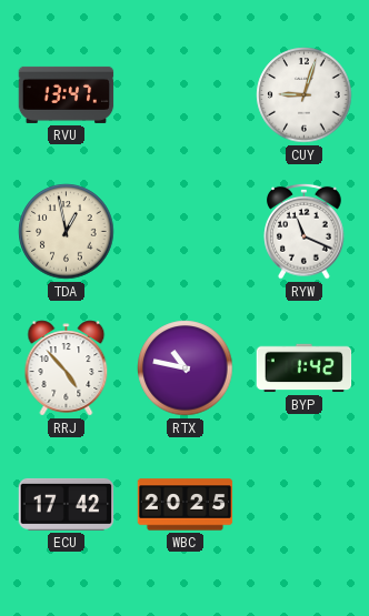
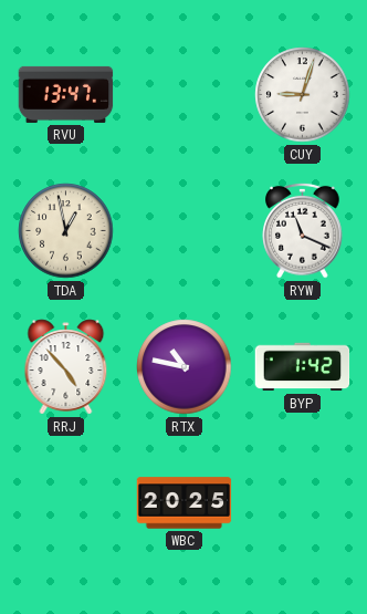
ECU: 17:42 -> none (67, 504)
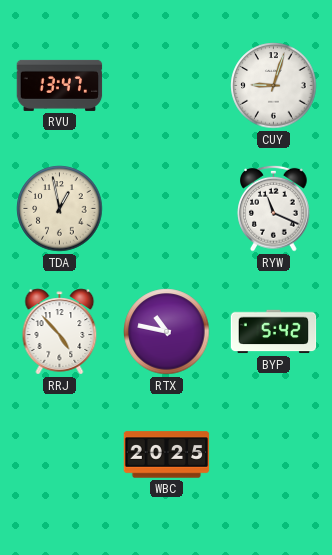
BYP: 1:42 -> 5:42 (274, 332)
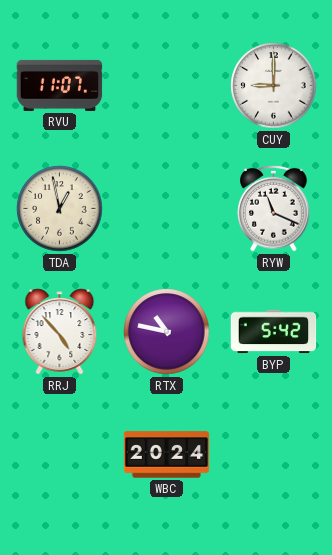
RVU: 13:47 -> 11:07 (60, 85)
CUY: 9:03 -> 9:00 (274, 86)
WBC: 20:25 -> 20:24 (167, 455)
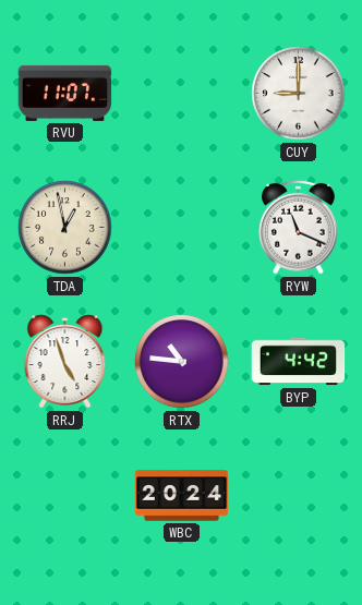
RRJ: 4:53 -> 4:57 (65, 362)
RTX: 10:47 -> 10:46 (182, 362)
BYP: 5:42 -> 4:42 (299, 362)
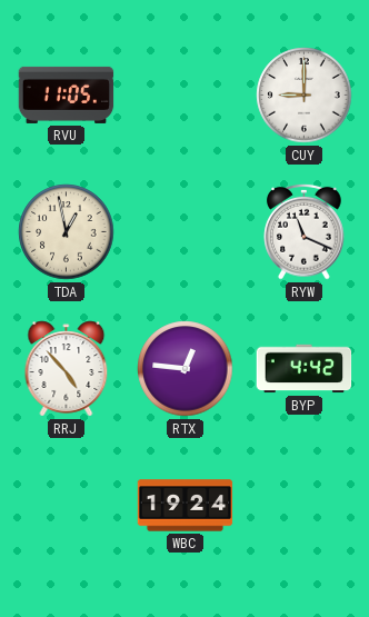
RVU: 11:07 -> 11:05 (67, 94)
RRJ: 4:57 -> 4:53 (67, 369)
RTX: 10:46 -> 12:46 (186, 369)
WBC: 20:24 -> 19:24 (186, 506)
